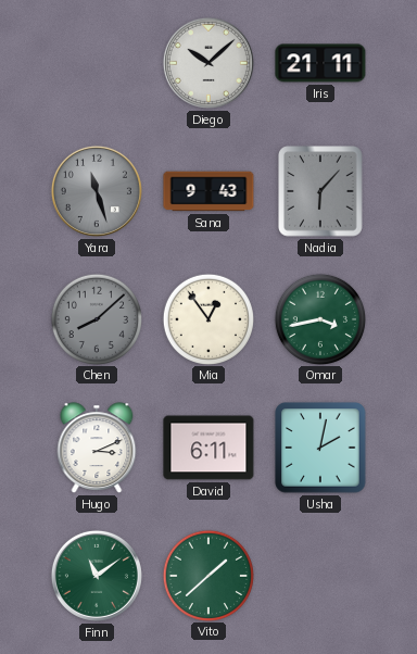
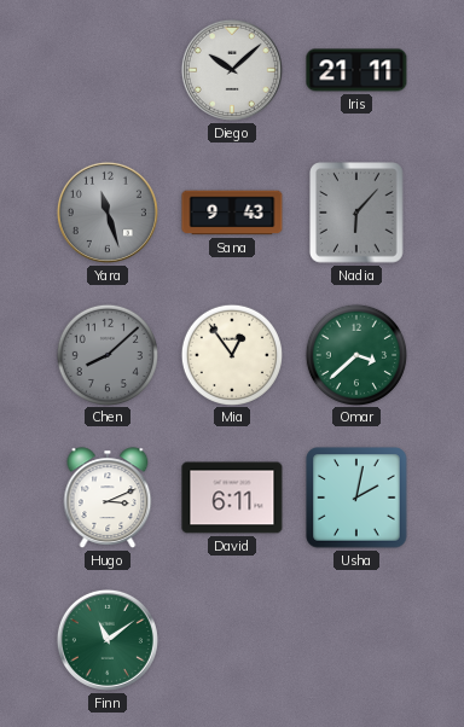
Omar: 3:43 -> 3:38 (355, 354)
Vito: 1:38 -> none (207, 575)
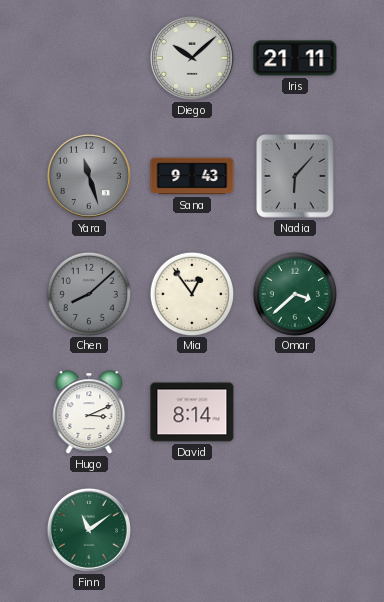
David: 6:11 -> 8:14 (192, 412)
Usha: 2:02 -> none (356, 498)
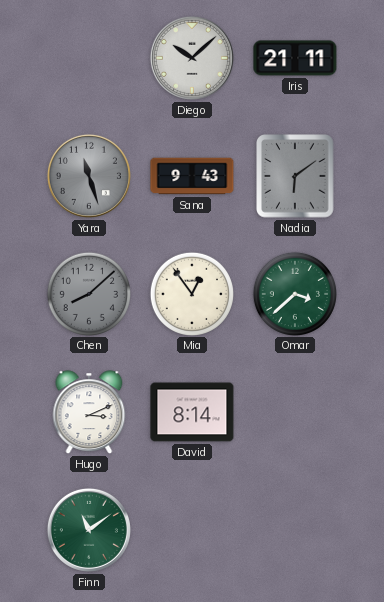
Nadia: 6:07 -> 6:09 (295, 176)
